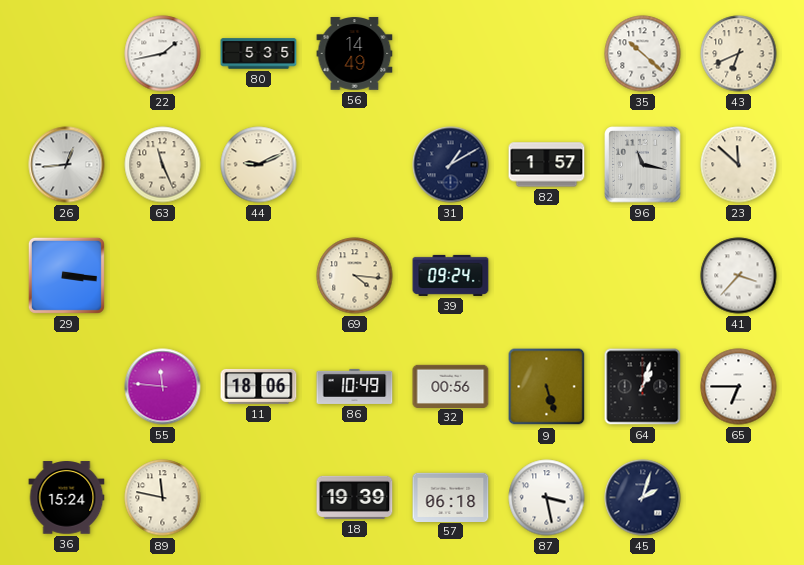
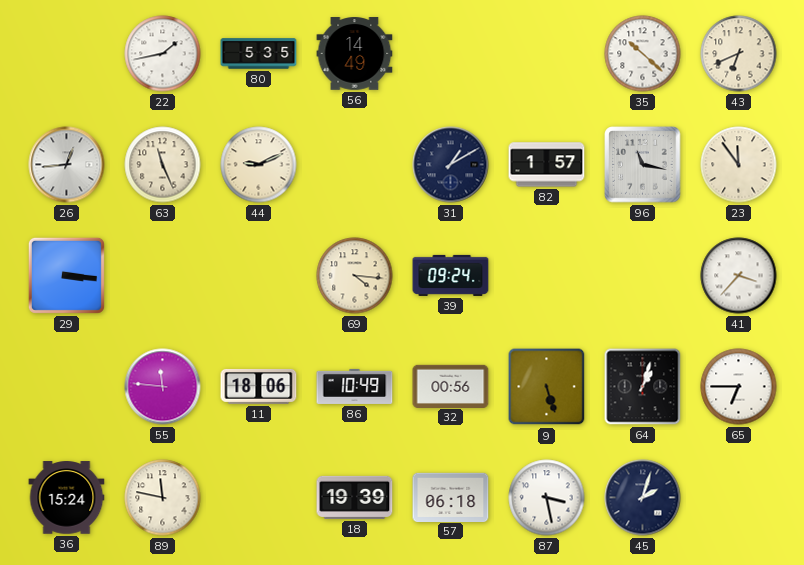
23: 11:52 -> 11:54 (739, 165)
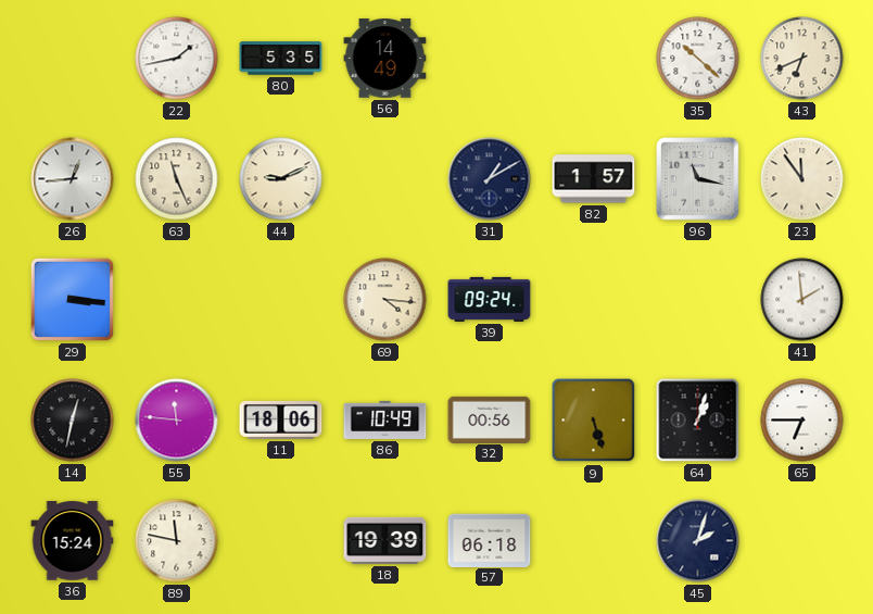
41: 3:37 -> 1:59 (802, 300)
14: none -> 12:32 (73, 421)
87: 3:28 -> none (547, 498)
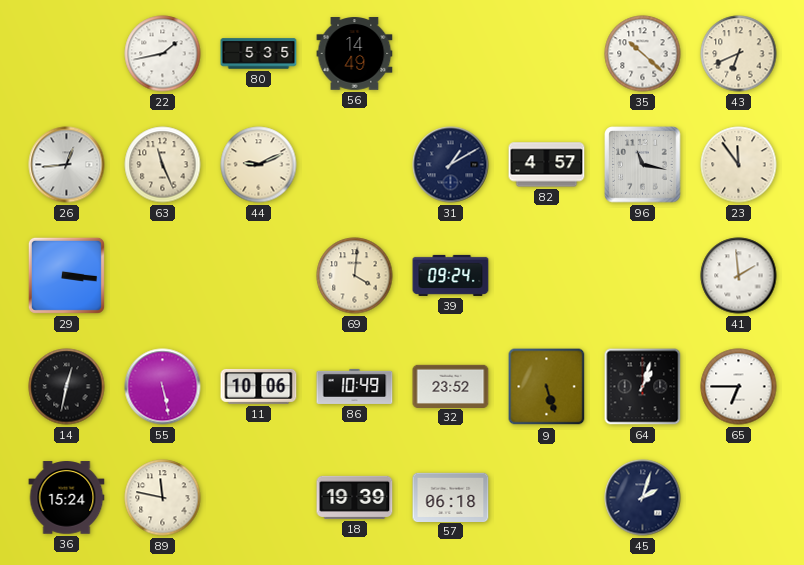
82: 1:57 -> 4:57 (547, 165)
69: 4:16 -> 4:01 (355, 276)
55: 11:46 -> 5:28 (163, 387)
11: 18:06 -> 10:06 (259, 386)
32: 00:56 -> 23:52 (451, 386)
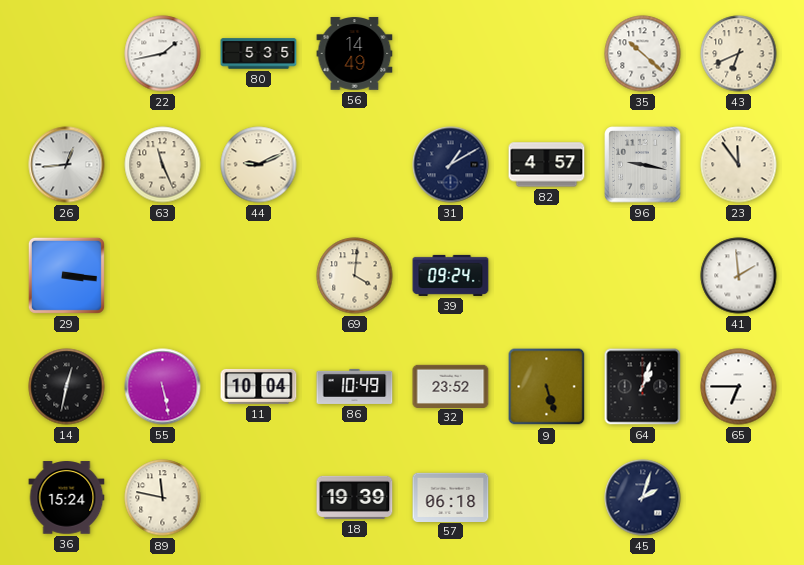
96: 11:17 -> 9:17 (643, 165)
11: 10:06 -> 10:04 (259, 386)
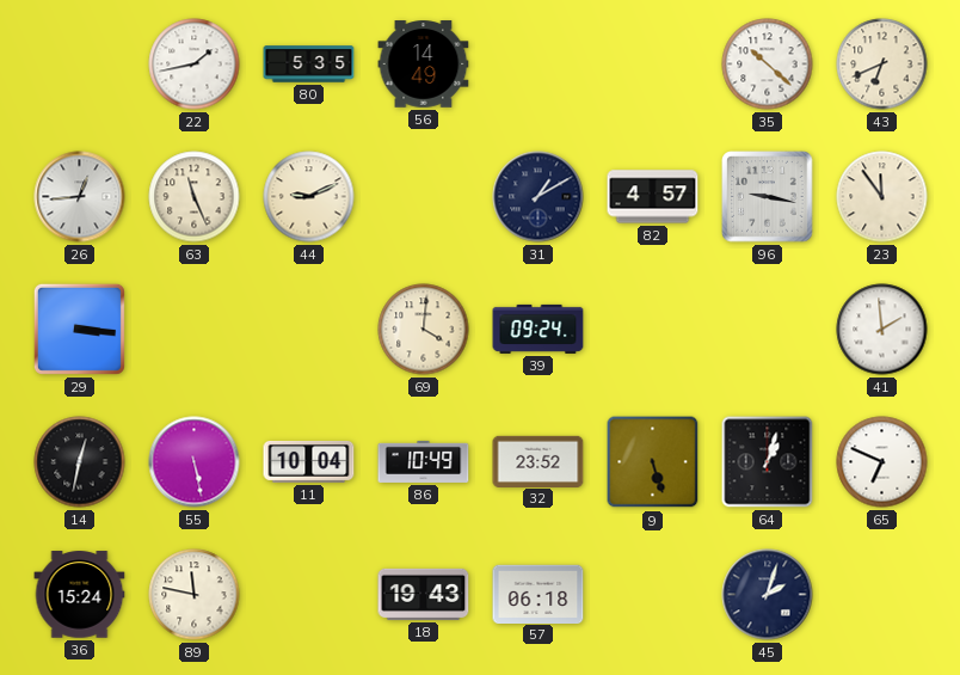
65: 6:45 -> 6:49 (882, 462)
18: 19:39 -> 19:43 (424, 594)
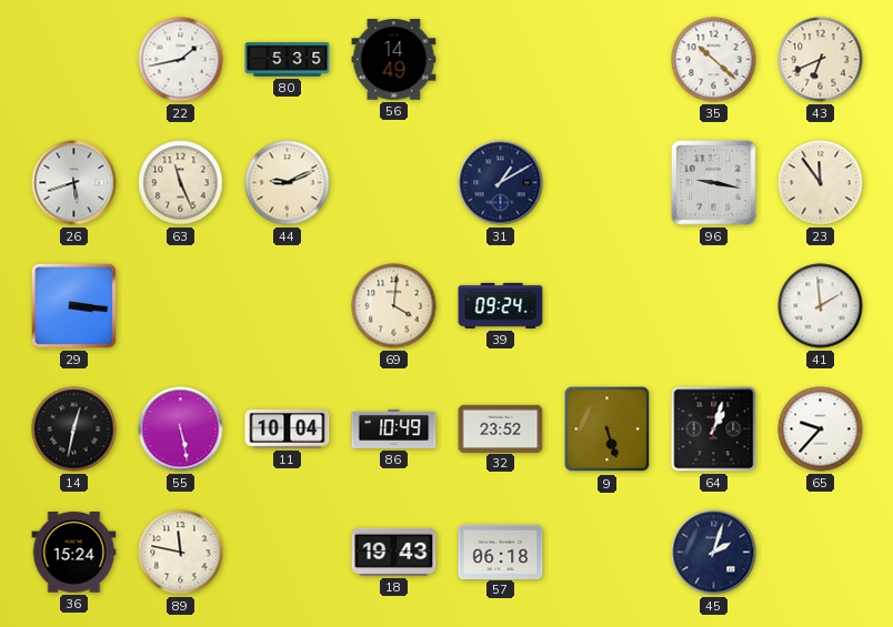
26: 12:44 -> 5:42 (74, 183)
82: 4:57 -> none (653, 197)
65: 6:49 -> 9:37 (821, 429)
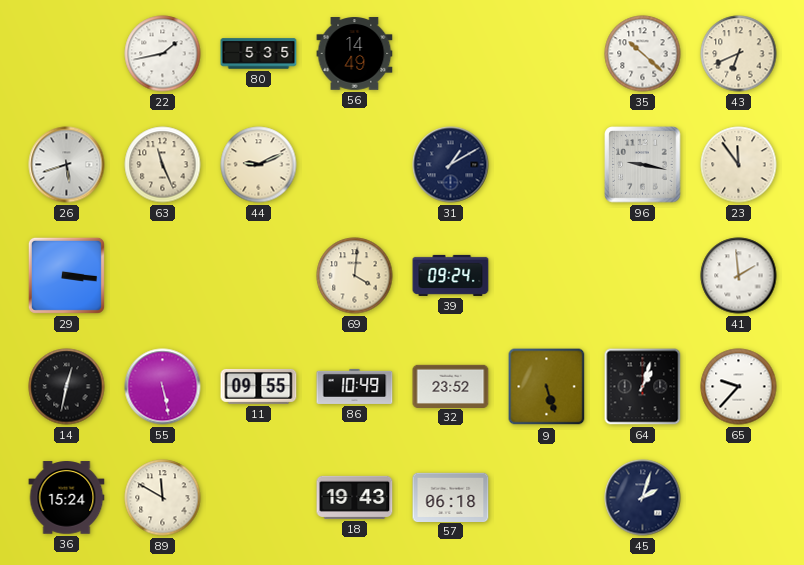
11: 10:04 -> 09:55 (259, 386)
89: 11:47 -> 11:50 (163, 498)
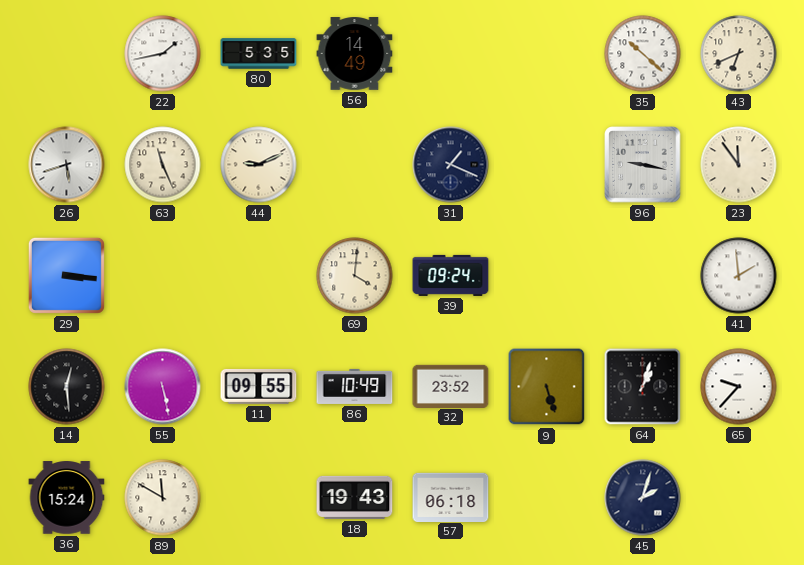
31: 1:10 -> 1:19 (451, 165)
14: 12:32 -> 12:29 (67, 387)
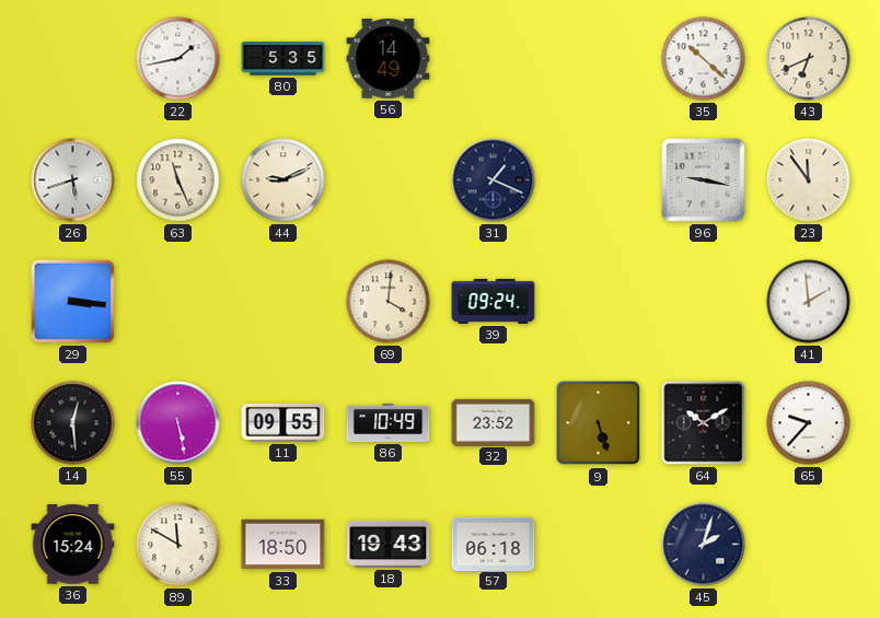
64: 1:03 -> 10:10 (704, 423)
33: none -> 18:50 (283, 545)
